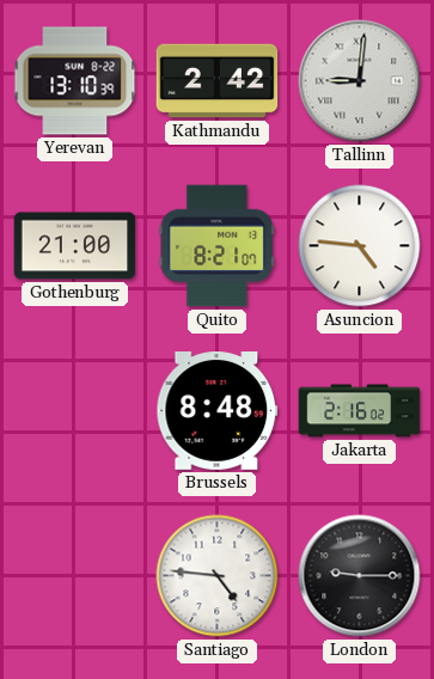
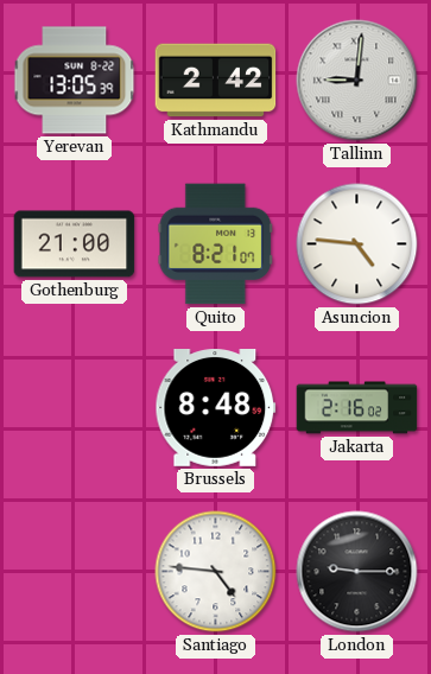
Yerevan: 13:10 -> 13:05 (75, 81)
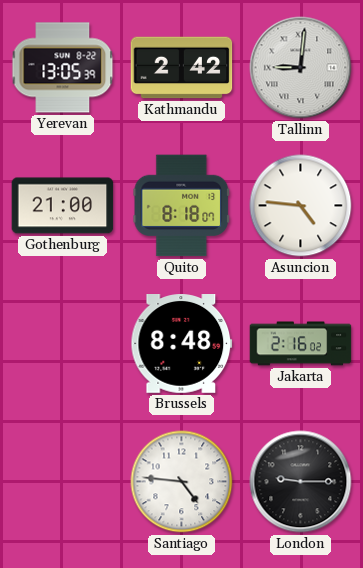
Quito: 8:21 -> 8:18 (182, 206)
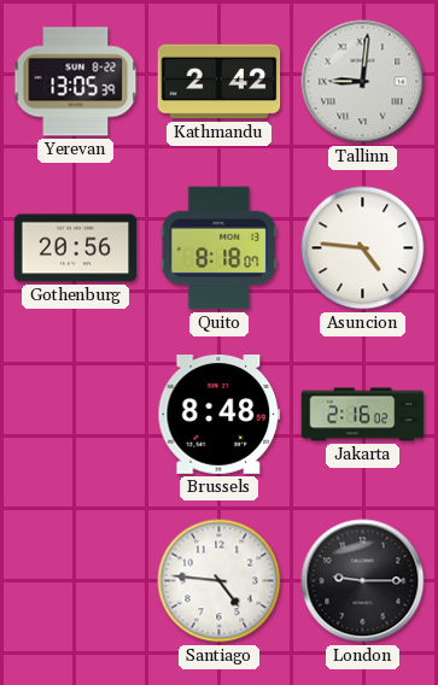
Gothenburg: 21:00 -> 20:56 (76, 248)
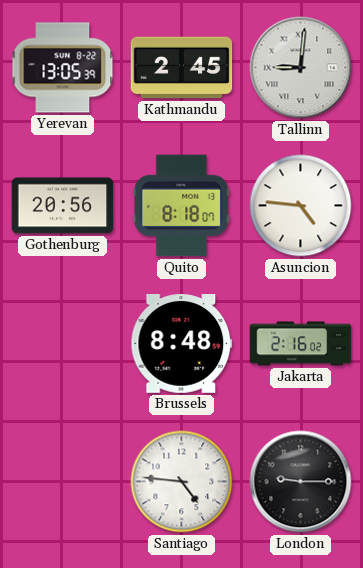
Kathmandu: 2:42 -> 2:45 (182, 68)
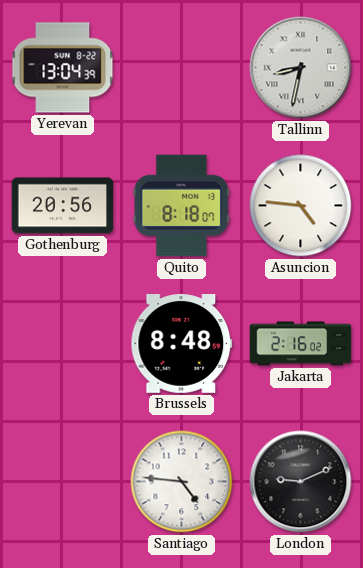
Yerevan: 13:05 -> 13:04 (63, 68)
Kathmandu: 2:45 -> none (182, 68)
Tallinn: 9:01 -> 8:32 (301, 68)
London: 9:15 -> 9:11 (301, 482)
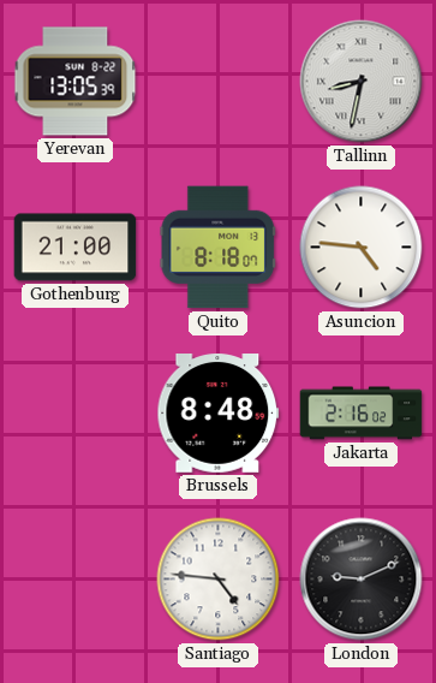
Yerevan: 13:04 -> 13:05 (76, 82)
Gothenburg: 20:56 -> 21:00 (76, 248)
